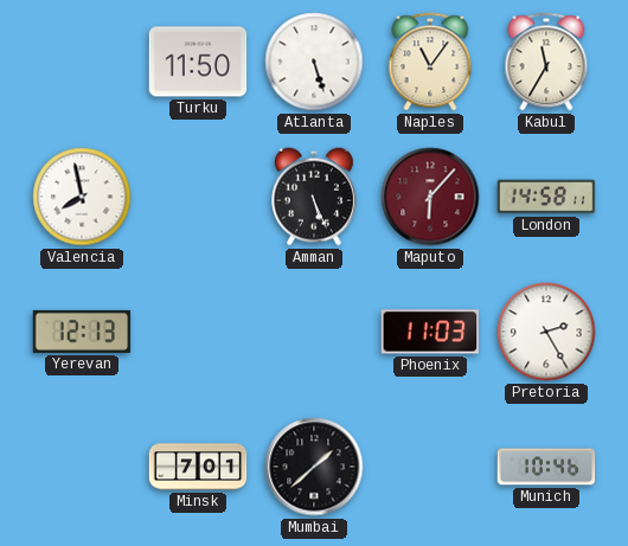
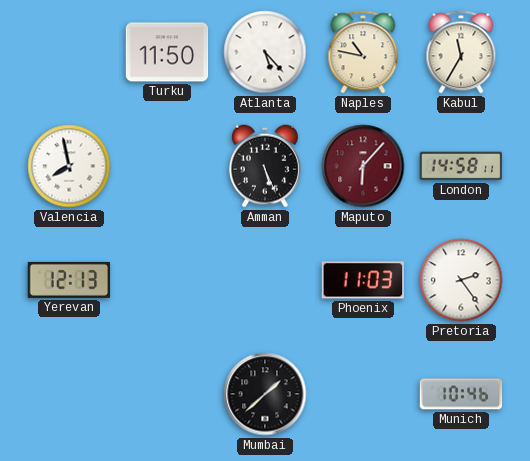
Atlanta: 5:27 -> 5:23 (265, 52)
Naples: 11:06 -> 10:47 (363, 52)
Pretoria: 2:25 -> 2:24 (461, 280)
Minsk: 7:01 -> none (198, 467)
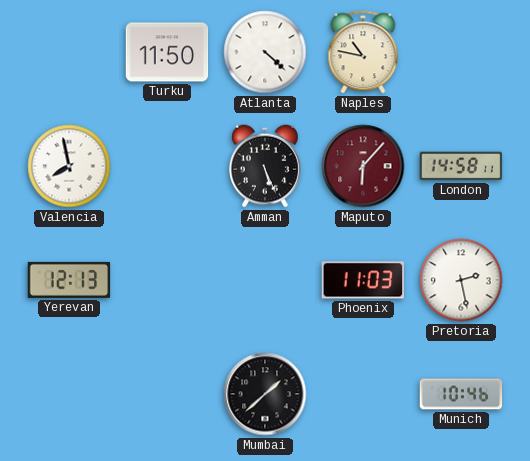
Atlanta: 5:23 -> 4:22 (265, 52)
Kabul: 11:35 -> none (461, 52)
Pretoria: 2:24 -> 2:28 (461, 280)
